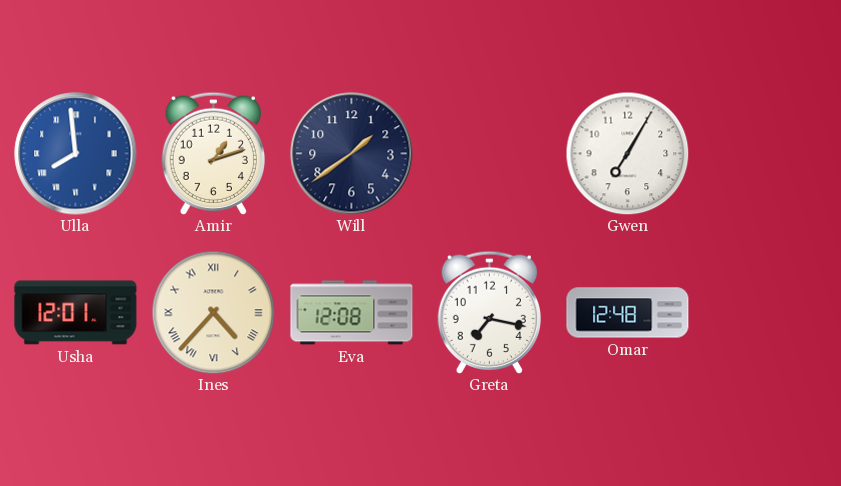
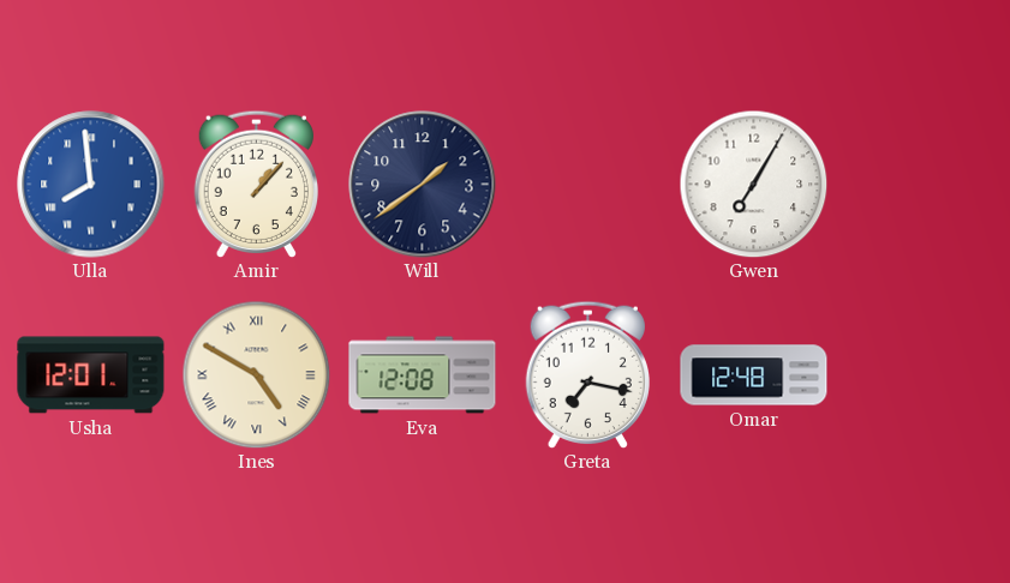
Amir: 1:12 -> 1:07 (256, 184)
Ines: 4:37 -> 4:50 (256, 374)
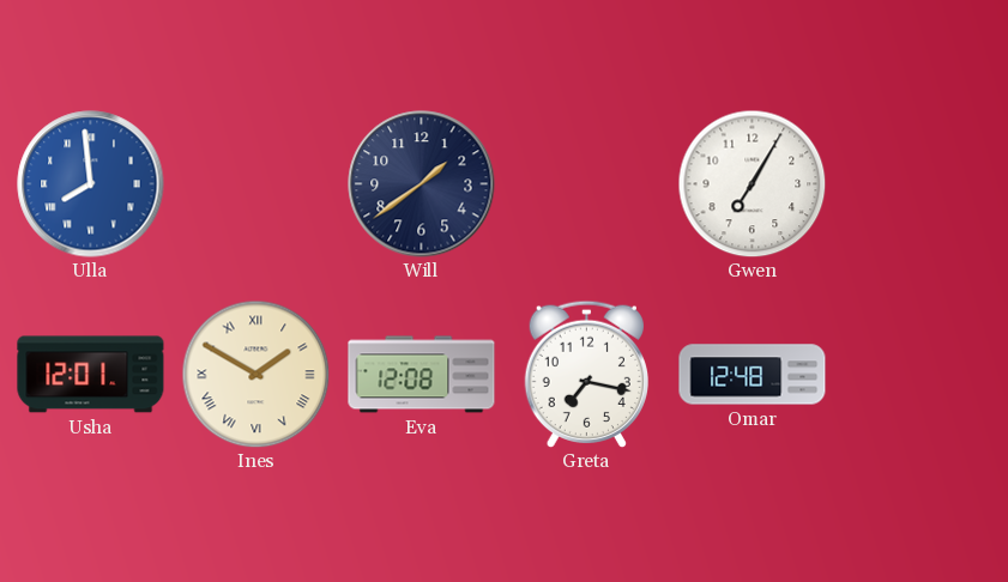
Amir: 1:07 -> none (256, 184)
Ines: 4:50 -> 1:50 (255, 374)
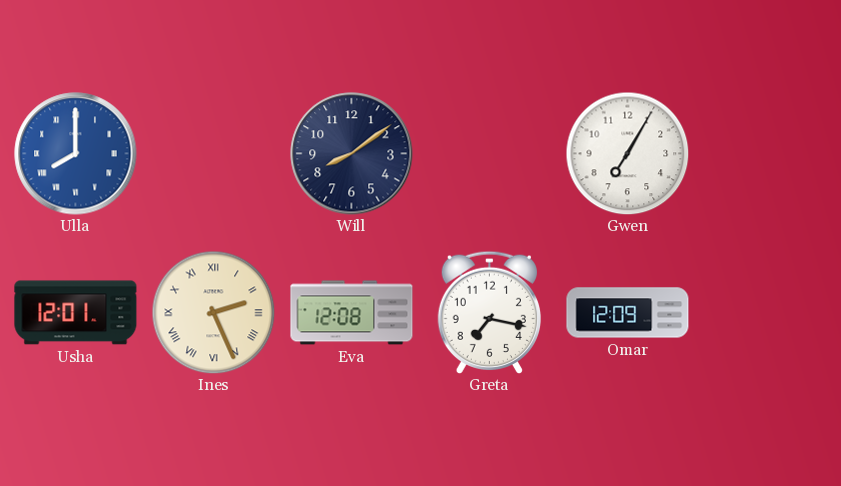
Ulla: 7:59 -> 8:00 (76, 154)
Will: 1:39 -> 8:09 (352, 154)
Ines: 1:50 -> 2:26 (213, 312)
Omar: 12:48 -> 12:09 (628, 313)
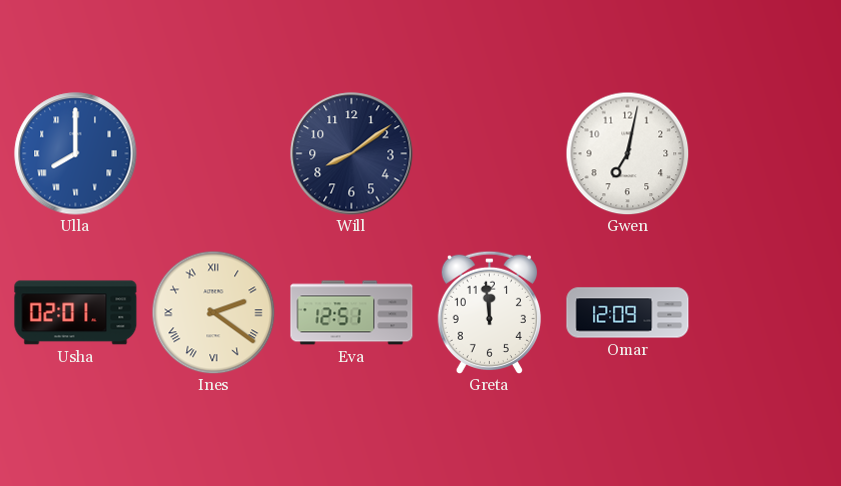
Gwen: 7:05 -> 7:02 (627, 153)
Usha: 12:01 -> 02:01 (76, 313)
Ines: 2:26 -> 2:21 (213, 312)
Eva: 12:08 -> 12:51 (352, 313)
Greta: 7:17 -> 11:59 (489, 312)
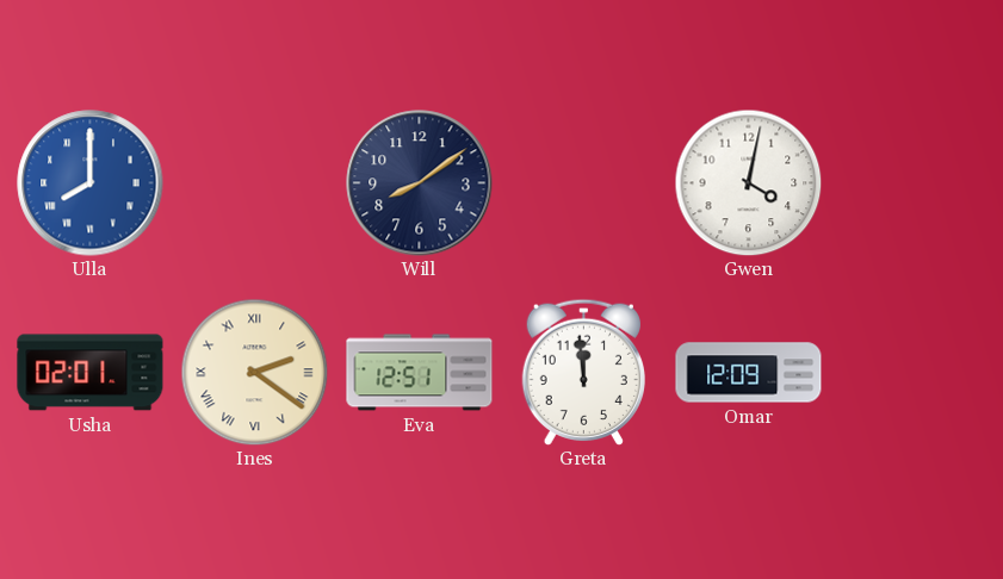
Gwen: 7:02 -> 4:02 (748, 182)
